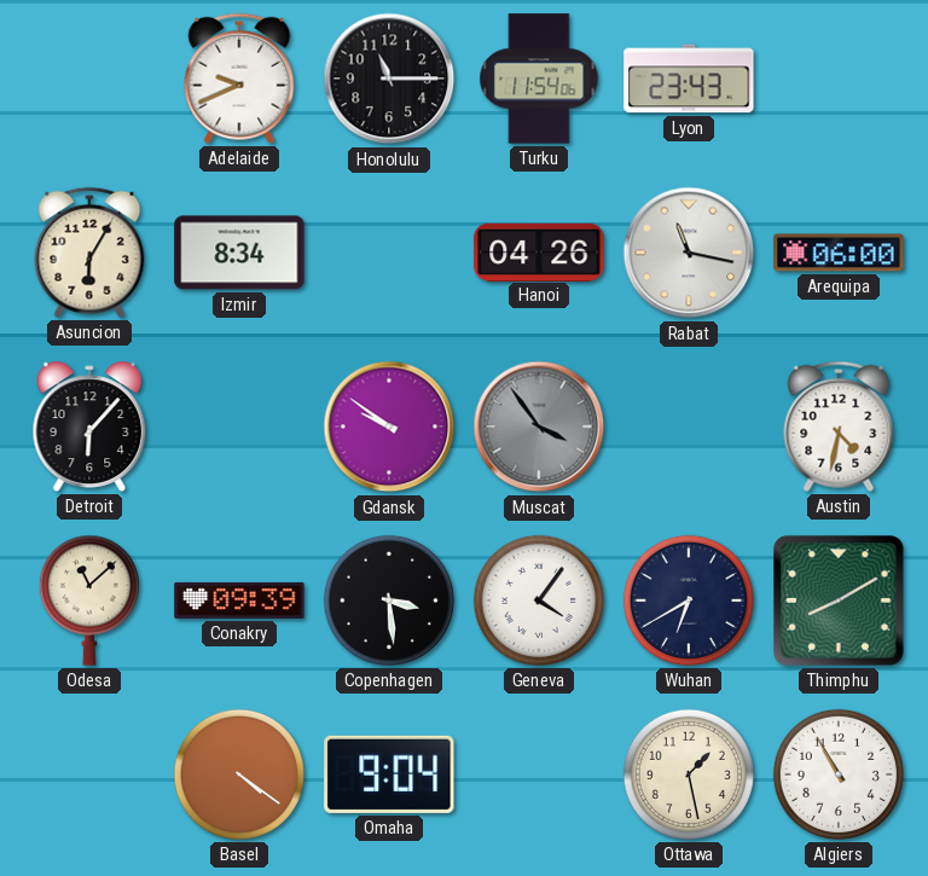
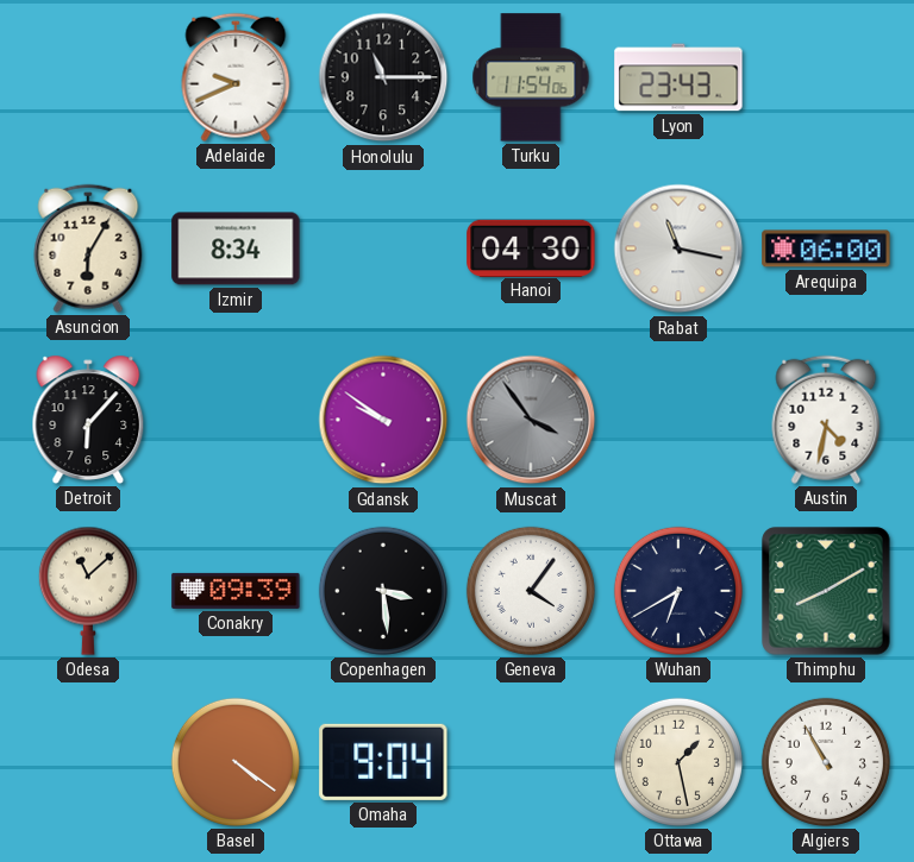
Hanoi: 04:26 -> 04:30 (531, 247)
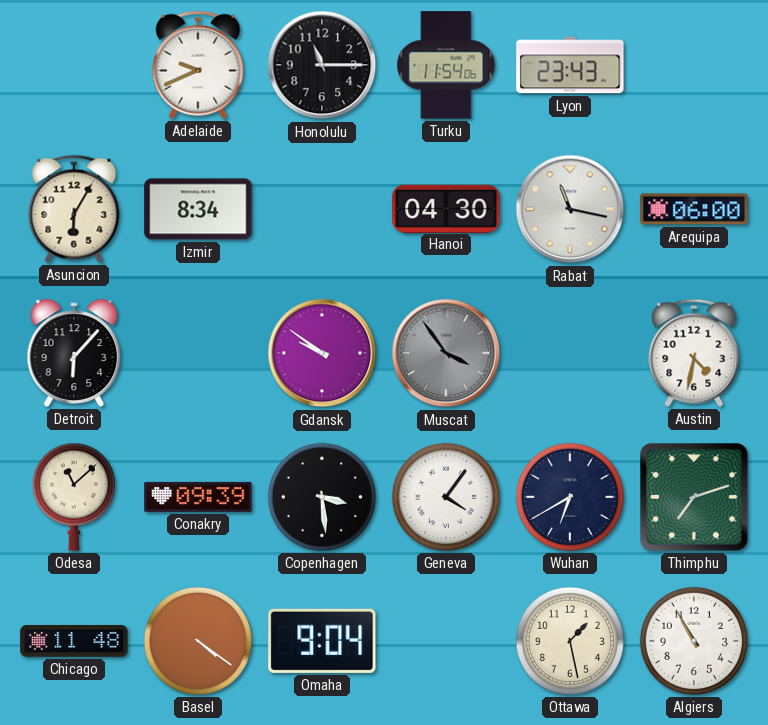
Thimphu: 8:10 -> 7:12 (694, 497)
Chicago: none -> 11:48 (74, 641)
